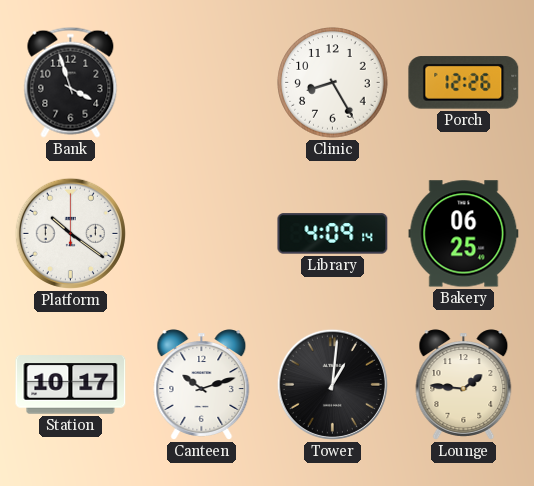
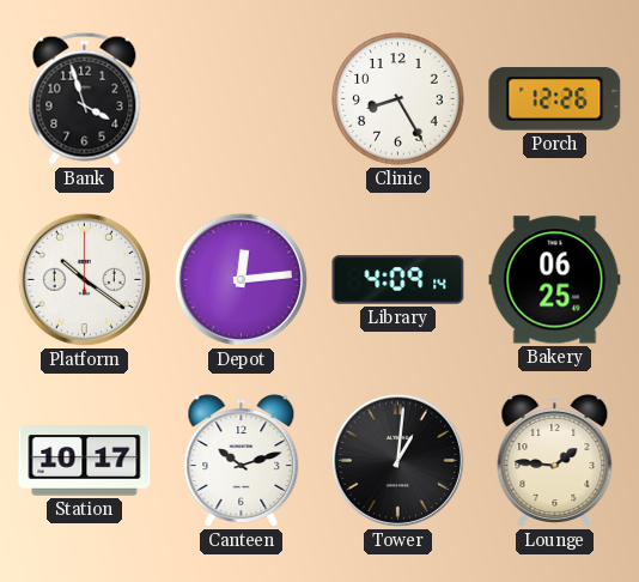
Depot: none -> 12:14 (241, 279)
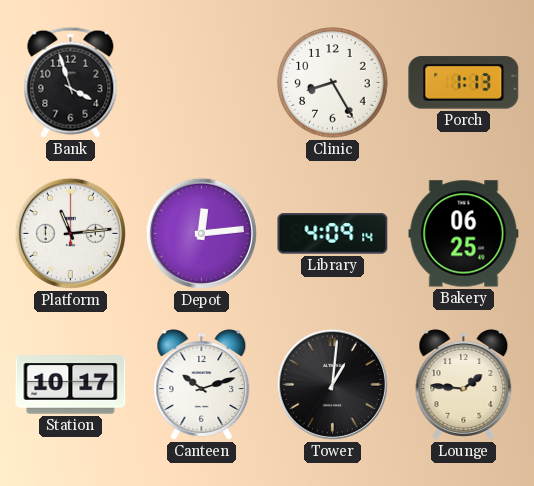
Porch: 12:26 -> 1:13 (464, 83)
Platform: 10:21 -> 11:14 (70, 233)
